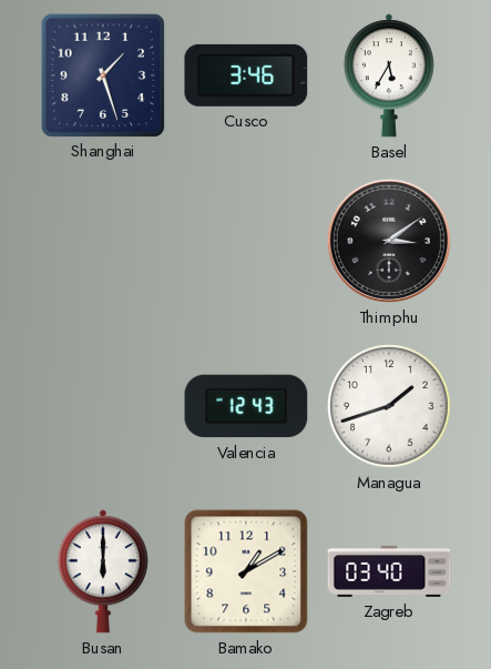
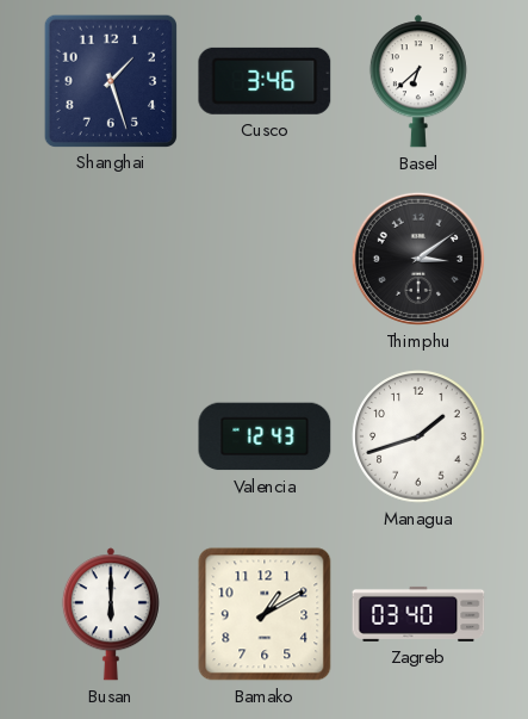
Basel: 5:35 -> 6:38 (418, 81)
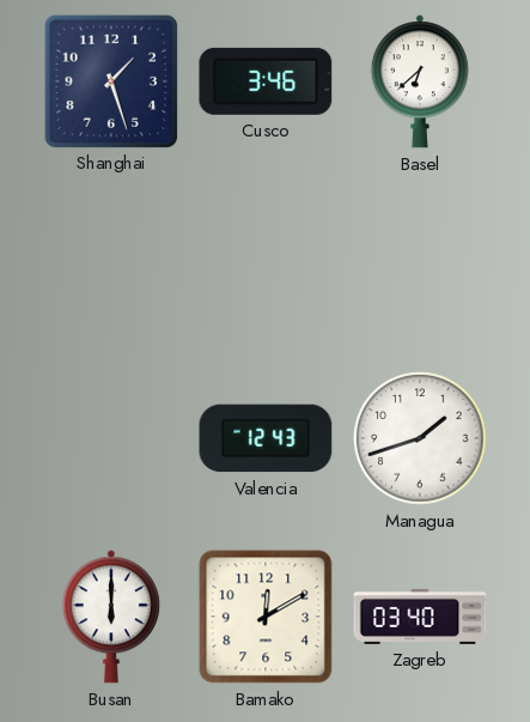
Thimphu: 3:09 -> none (418, 259)
Bamako: 1:10 -> 12:10 (266, 617)
